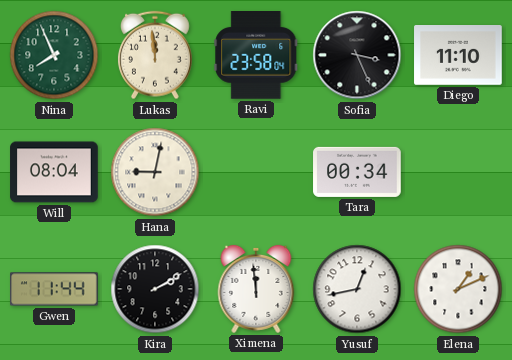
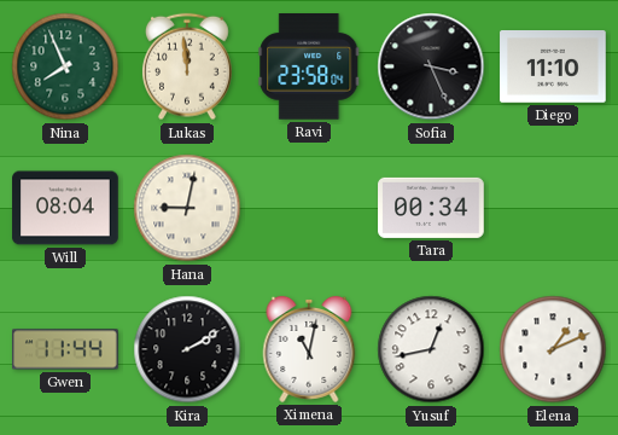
Ximena: 11:59 -> 11:02 (309, 349)
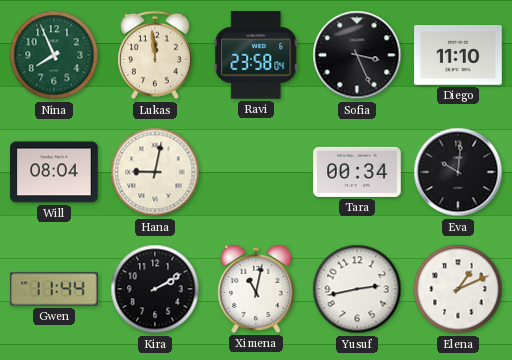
Eva: none -> 10:01 (458, 172)
Yusuf: 12:43 -> 2:43 (357, 289)
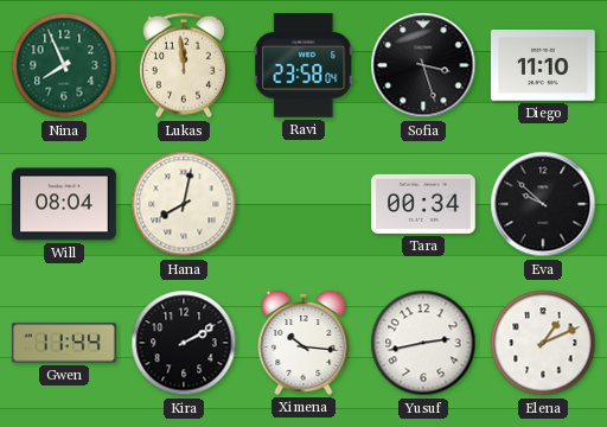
Sofia: 3:26 -> 3:27 (423, 65)
Hana: 9:02 -> 8:02 (184, 204)
Eva: 10:01 -> 9:52 (543, 204)
Ximena: 11:02 -> 10:16 (303, 343)
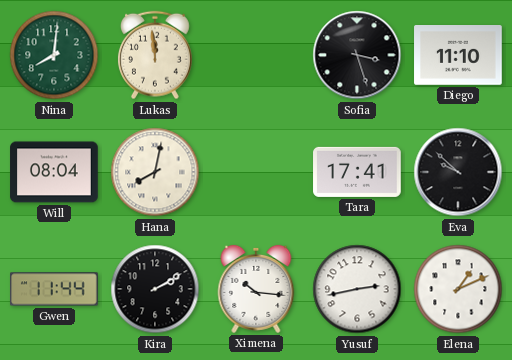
Nina: 7:56 -> 8:01 (54, 55)
Ravi: 23:58 -> none (303, 66)
Tara: 00:34 -> 17:41 (357, 172)
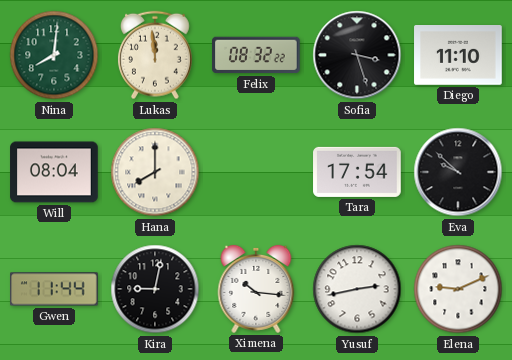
Felix: none -> 08:32 (256, 55)
Hana: 8:02 -> 8:00 (155, 172)
Tara: 17:41 -> 17:54 (357, 172)
Kira: 2:10 -> 9:02 (155, 289)
Elena: 1:11 -> 9:11 (458, 289)
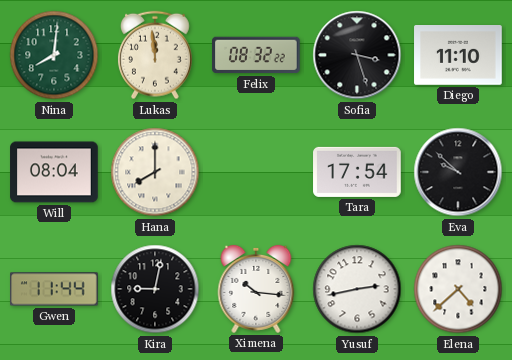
Elena: 9:11 -> 4:38 (458, 289)
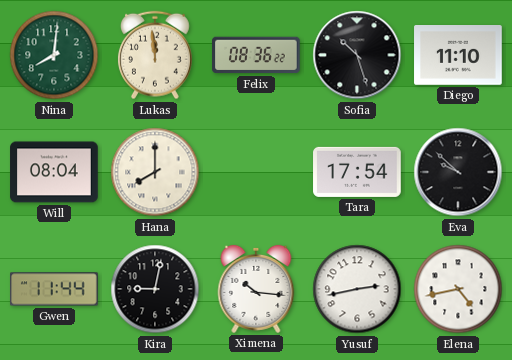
Felix: 08:32 -> 08:36 (256, 55)
Sofia: 3:27 -> 10:27 (357, 55)
Elena: 4:38 -> 4:43 (458, 289)
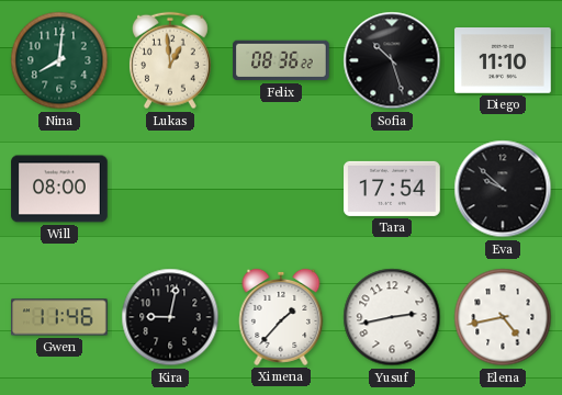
Lukas: 11:59 -> 12:59 (170, 60)
Will: 08:04 -> 08:00 (59, 189)
Hana: 8:00 -> none (155, 172)
Gwen: 11:44 -> 11:46 (59, 317)
Ximena: 10:16 -> 1:37 (281, 317)
